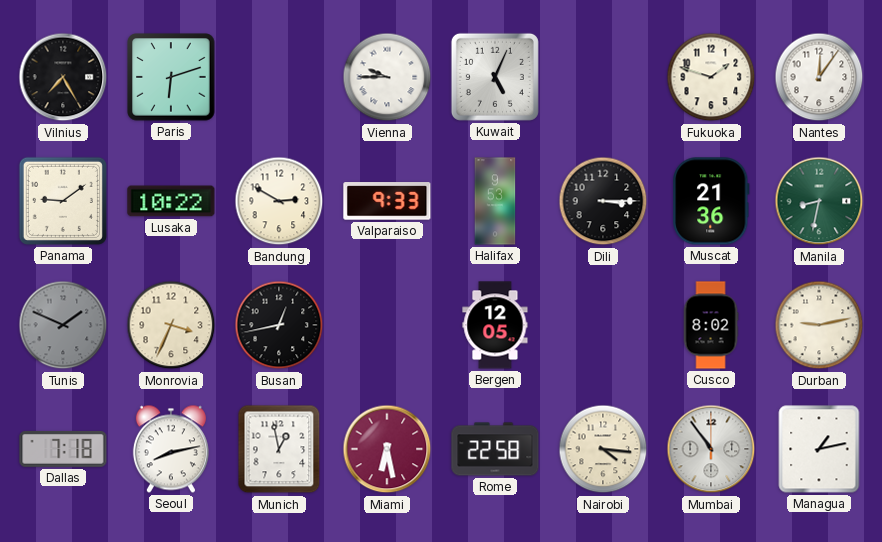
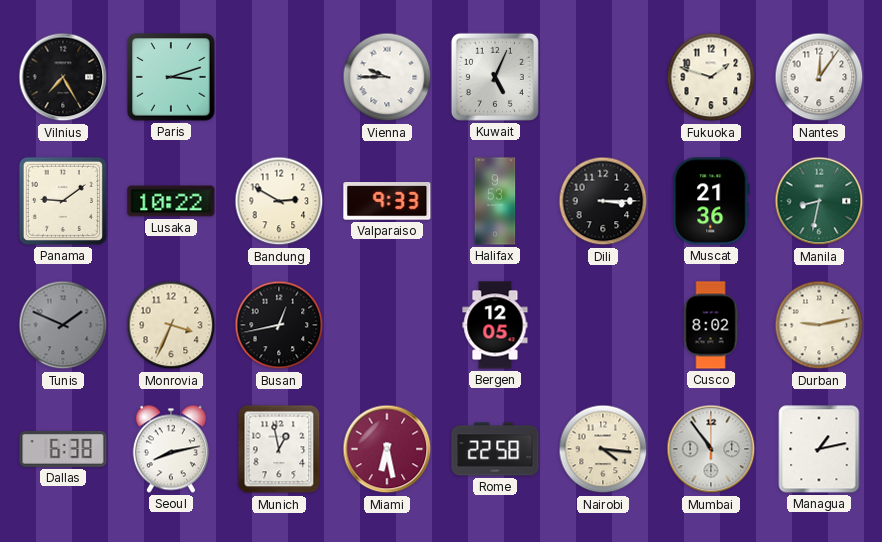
Paris: 6:12 -> 3:12 (171, 77)
Dallas: 7:18 -> 6:38 (63, 449)
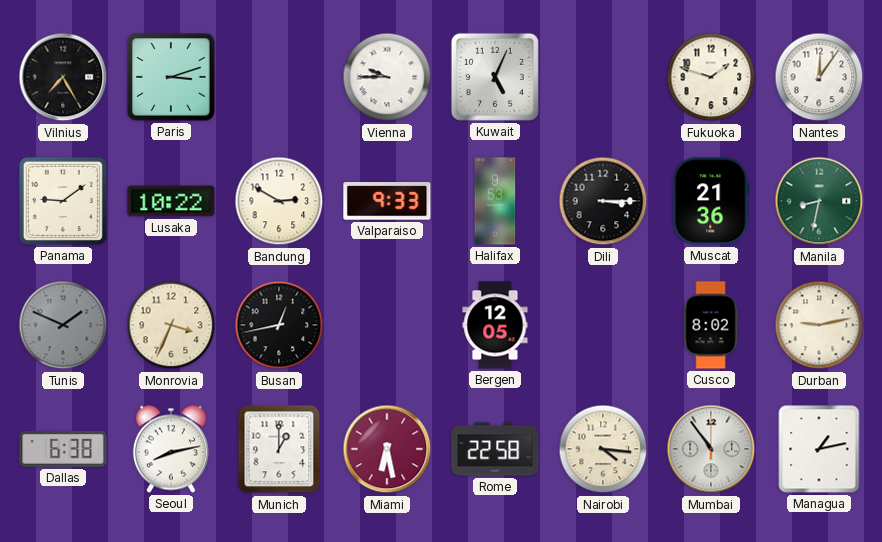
Munich: 12:58 -> 1:00 (279, 449)
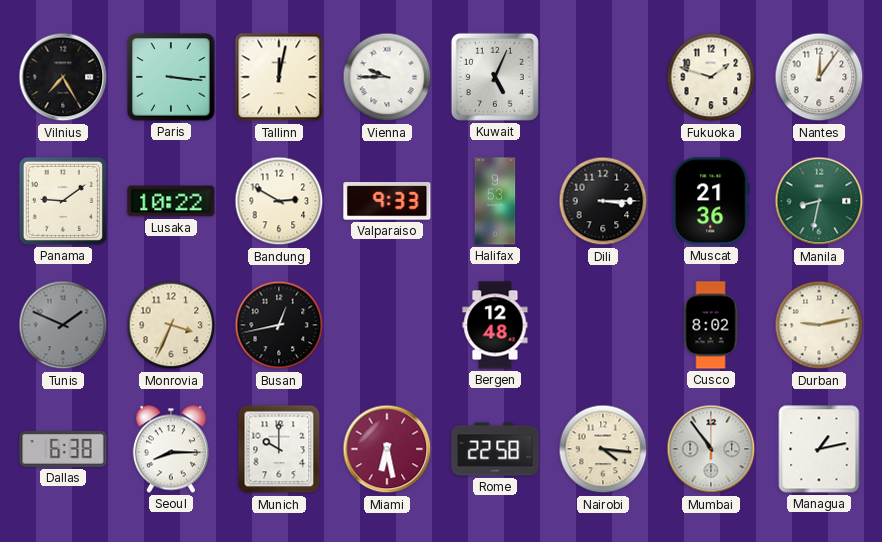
Paris: 3:12 -> 3:16 (171, 77)
Tallinn: none -> 12:02 (279, 77)
Bergen: 12:05 -> 12:48 (495, 325)
Seoul: 8:13 -> 8:15 (171, 449)
Munich: 1:00 -> 10:00 (279, 449)
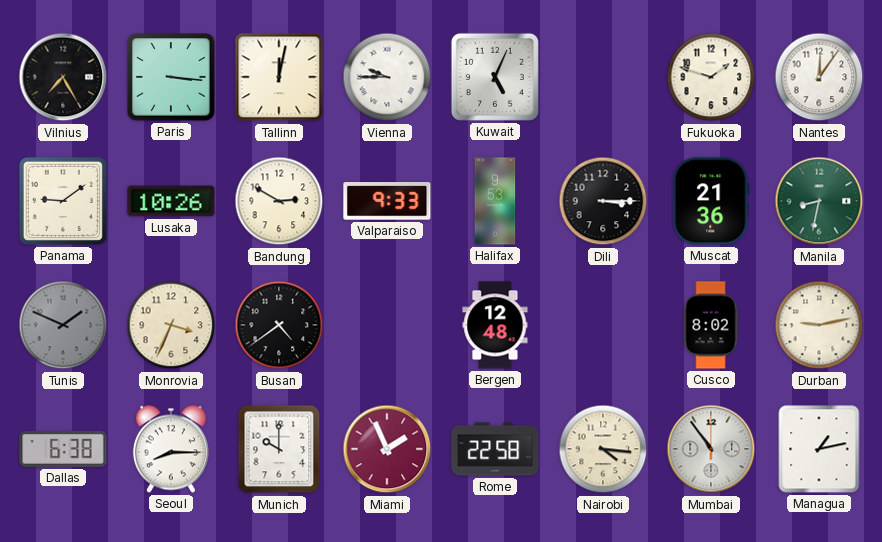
Lusaka: 10:22 -> 10:26 (171, 201)
Busan: 12:43 -> 4:39 (279, 325)
Miami: 6:28 -> 1:56 (387, 449)
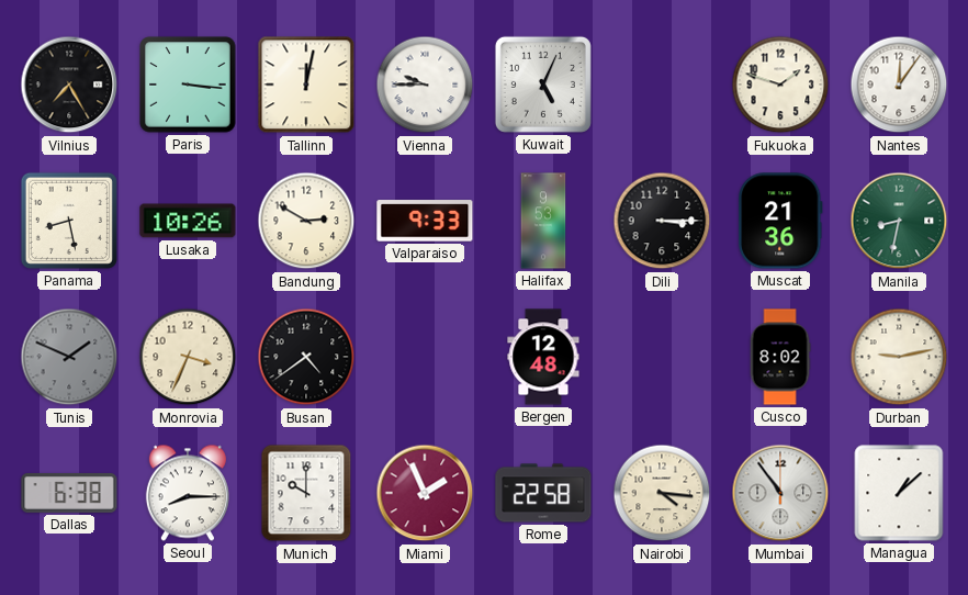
Panama: 9:09 -> 8:28 (69, 221)
Managua: 1:13 -> 1:08 (899, 493)
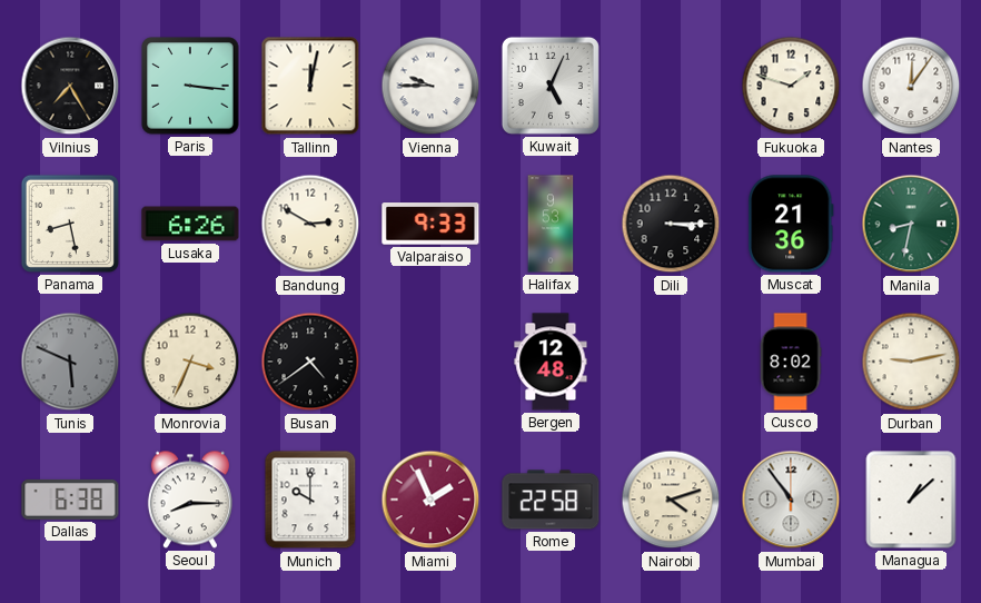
Lusaka: 10:26 -> 6:26 (190, 224)
Tunis: 1:49 -> 5:49 (70, 362)
Nairobi: 4:16 -> 4:12 (671, 500)
